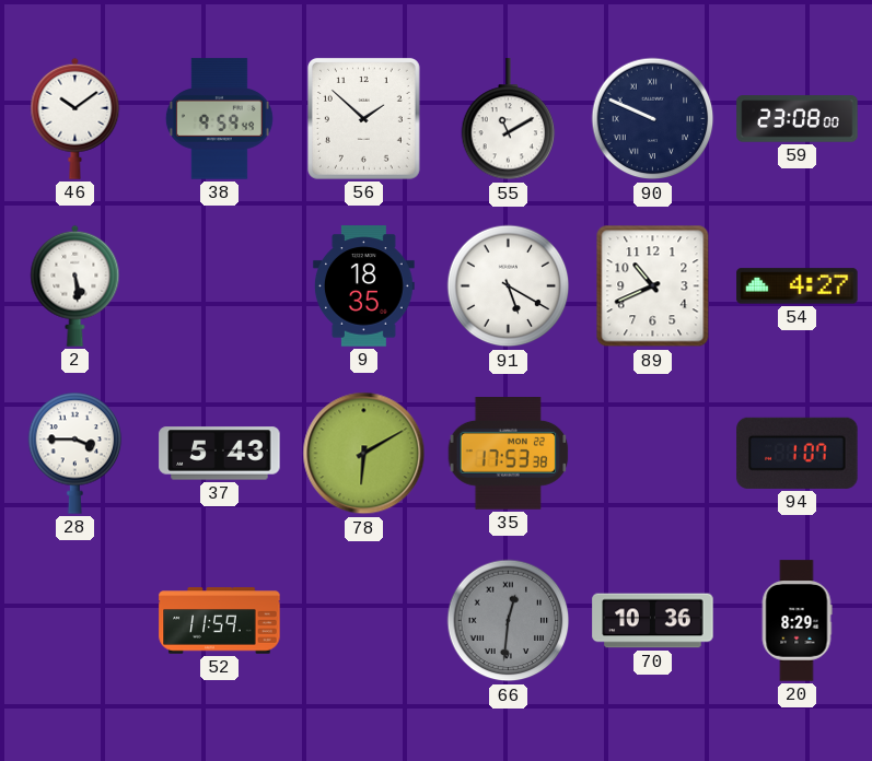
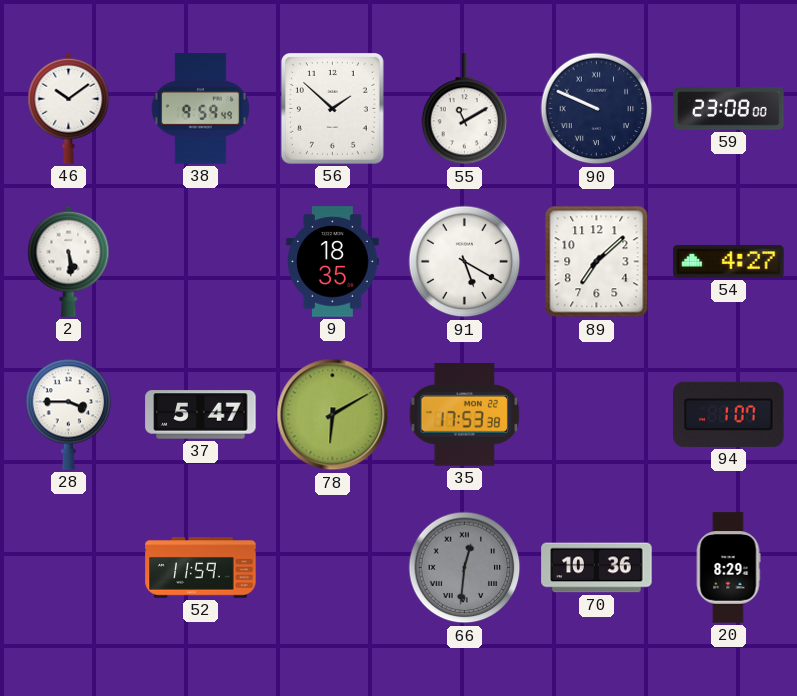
89: 10:41 -> 7:08 (597, 262)
37: 5:43 -> 5:47 (201, 415)
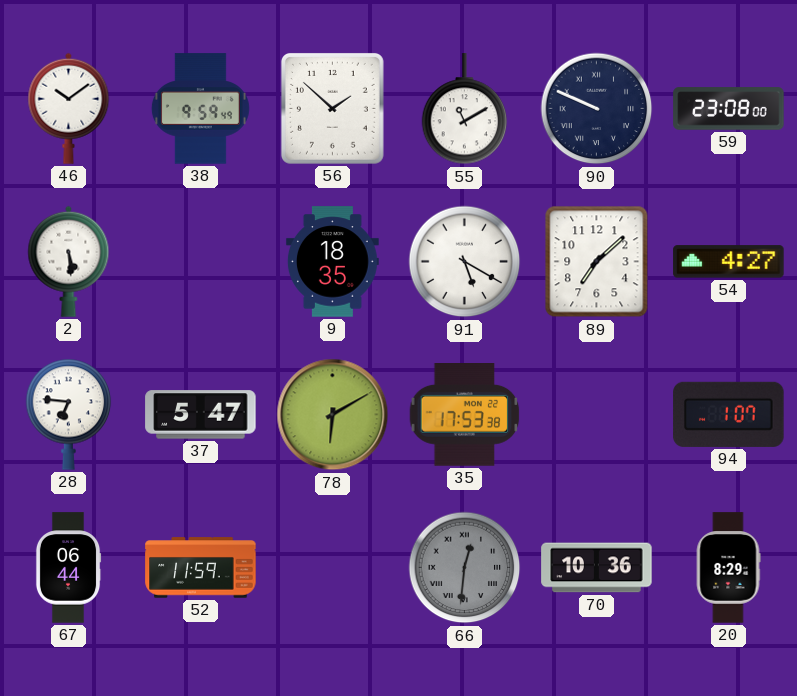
28: 3:45 -> 6:46 (69, 414)
67: none -> 06:44 (68, 568)
